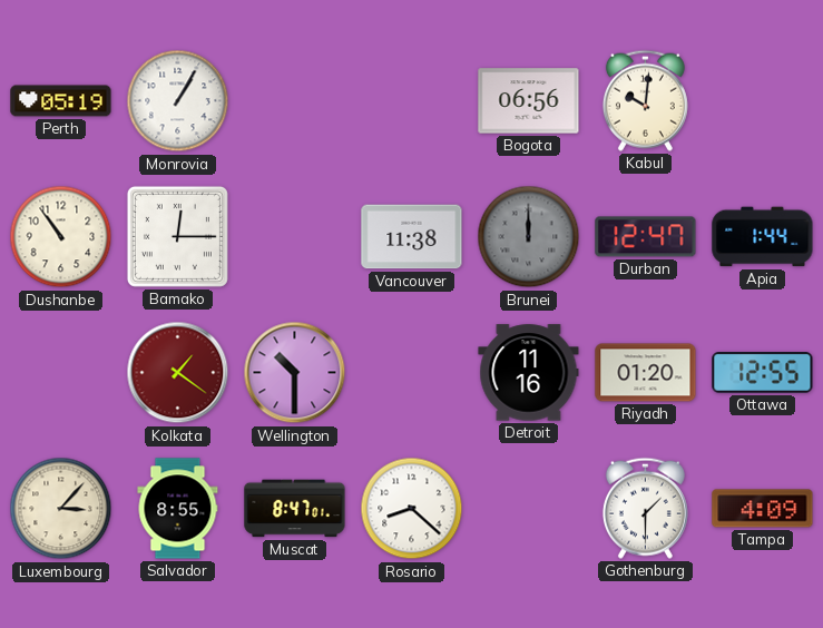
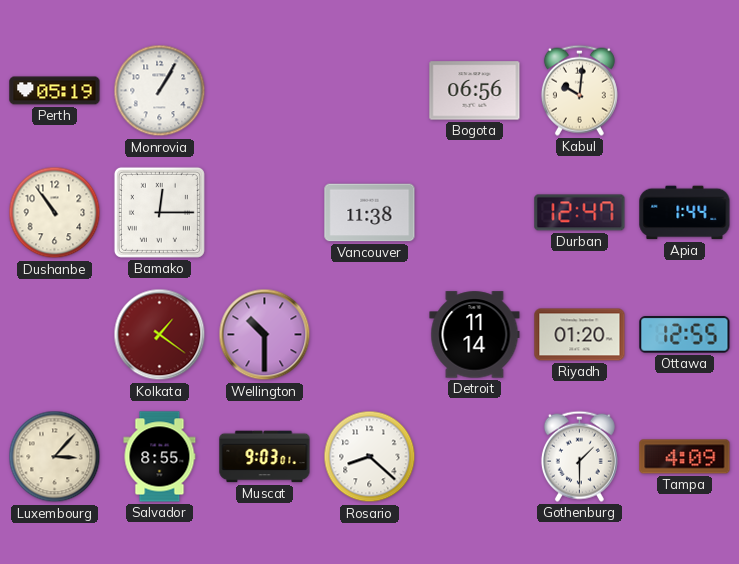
Brunei: 12:00 -> none (529, 237)
Detroit: 11:16 -> 11:14 (475, 335)
Muscat: 8:47 -> 9:03 (265, 457)
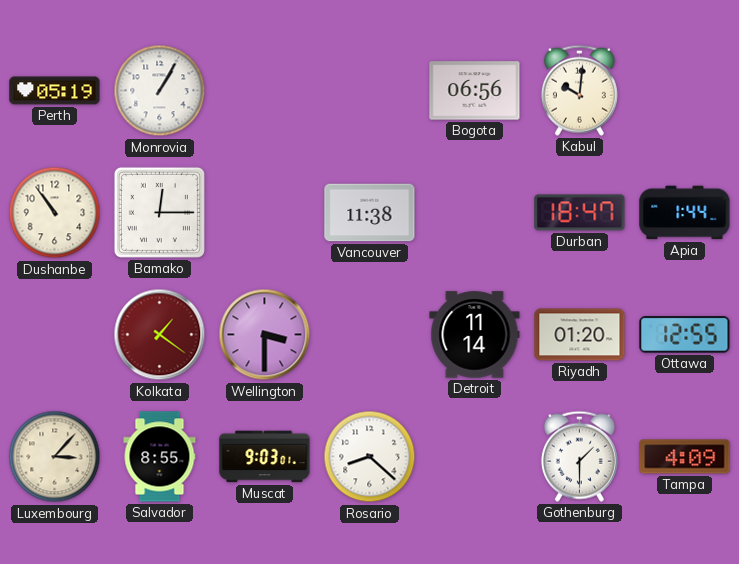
Durban: 12:47 -> 18:47 (580, 213)
Wellington: 10:30 -> 3:30 (265, 335)
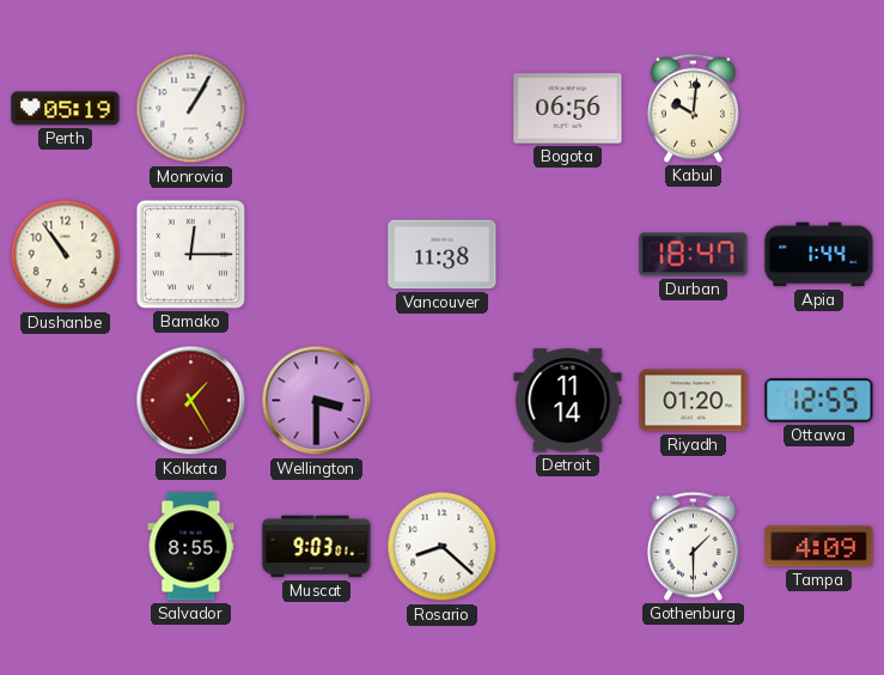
Kolkata: 1:21 -> 1:25 (191, 401)
Luxembourg: 3:07 -> none (55, 457)
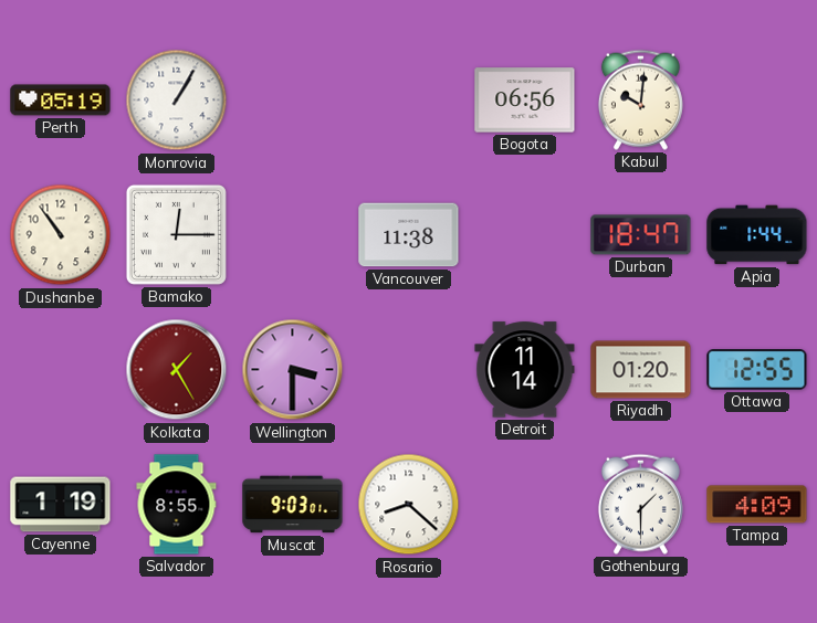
Cayenne: none -> 1:19 (61, 505)
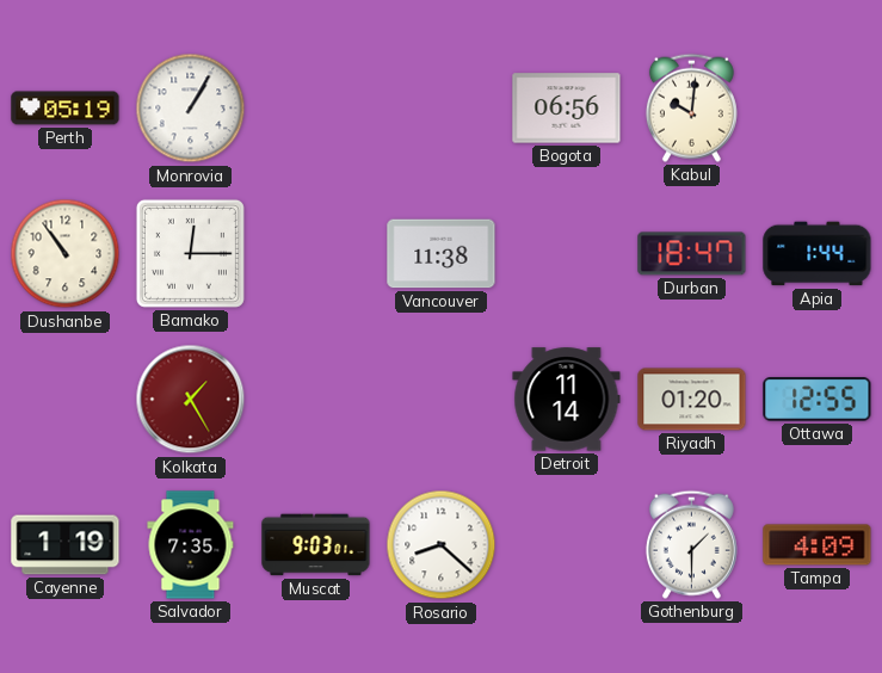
Wellington: 3:30 -> none (293, 370)
Salvador: 8:55 -> 7:35 (191, 545)
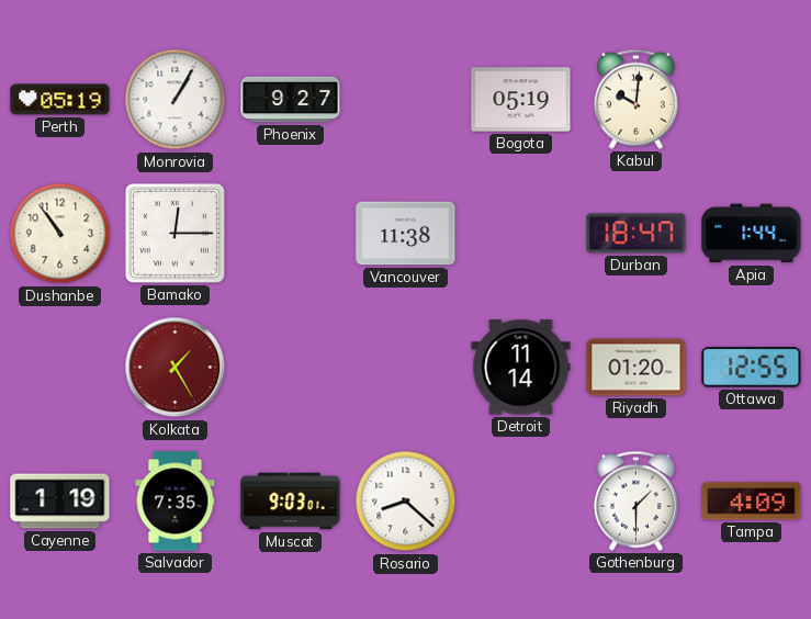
Phoenix: none -> 9:27 (291, 100)
Bogota: 06:56 -> 05:19 (521, 100)
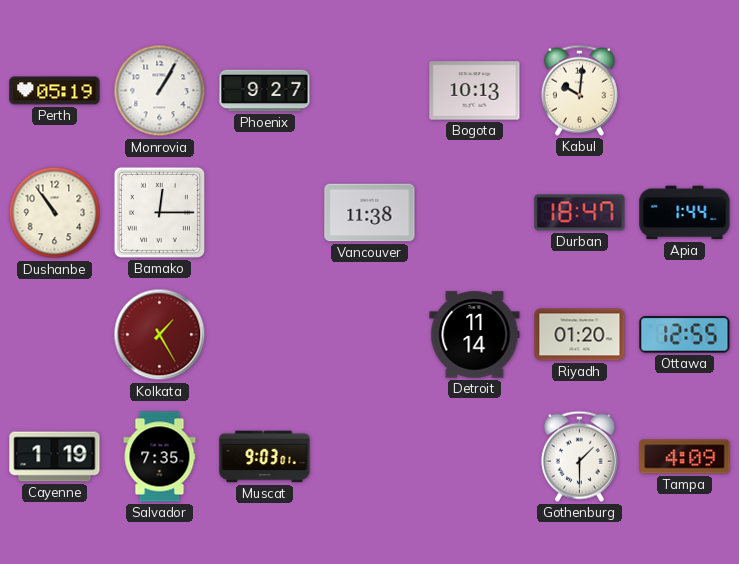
Bogota: 05:19 -> 10:13 (475, 91)
Rosario: 8:22 -> none (406, 502)
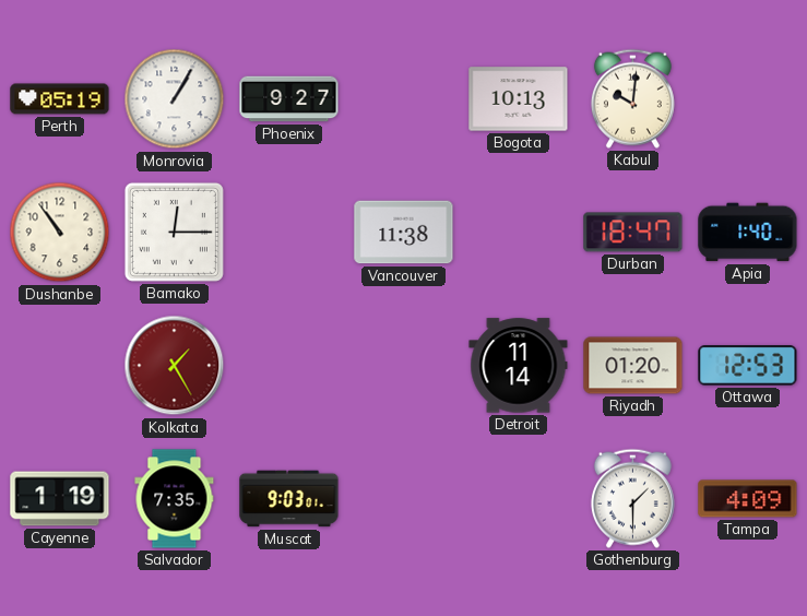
Apia: 1:44 -> 1:40 (748, 233)
Ottawa: 12:55 -> 12:53 (748, 366)
